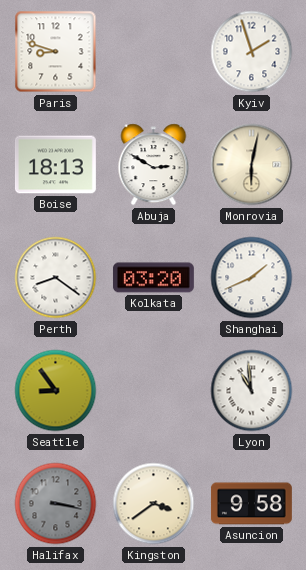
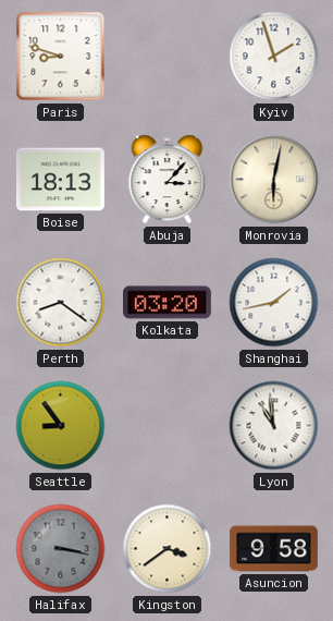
Abuja: 2:50 -> 3:07 (168, 180)
Shanghai: 1:41 -> 1:43 (274, 303)
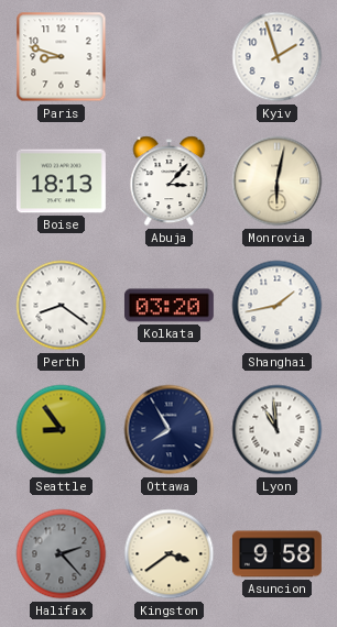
Ottawa: none -> 7:55 (170, 430)
Halifax: 3:17 -> 2:23 (62, 554)
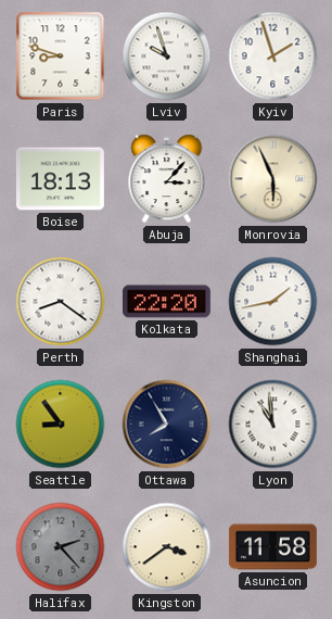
Lviv: none -> 9:57 (167, 56)
Monrovia: 6:02 -> 5:56 (273, 179)
Kolkata: 03:20 -> 22:20 (166, 302)
Asuncion: 9:58 -> 11:58 (272, 547)
